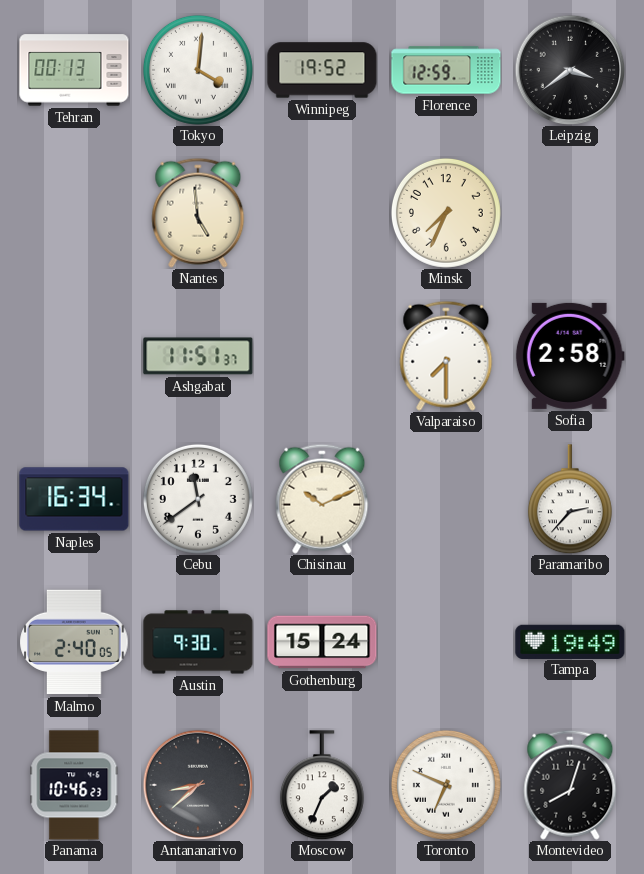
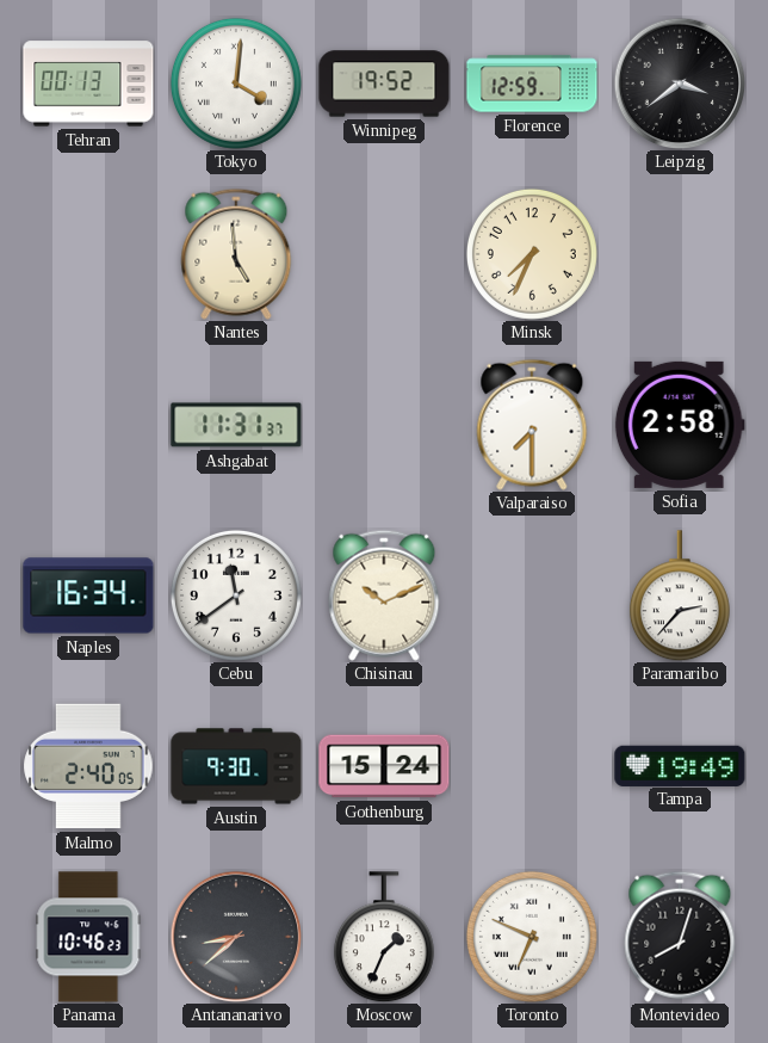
Ashgabat: 11:51 -> 11:31 (236, 425)
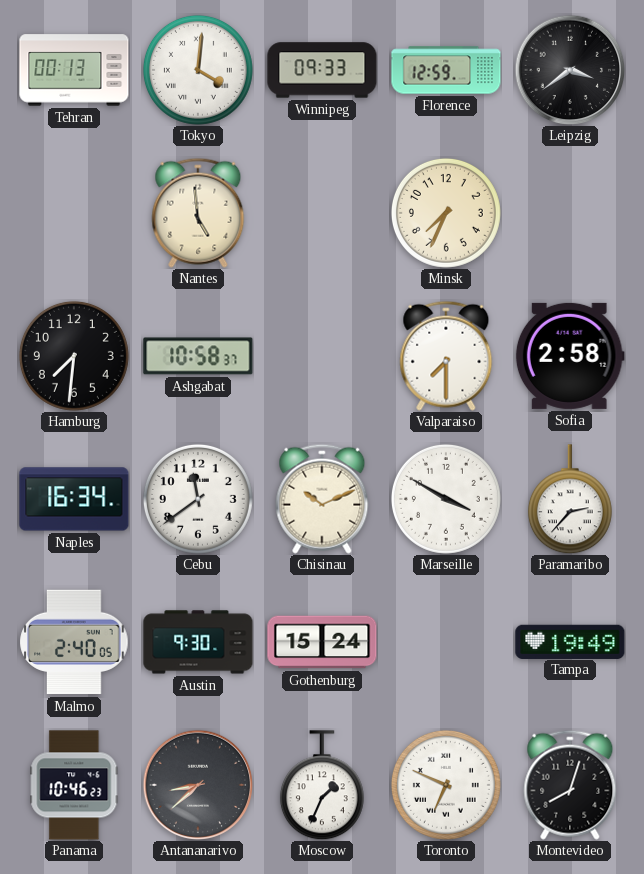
Winnipeg: 19:52 -> 09:33 (322, 70)
Hamburg: none -> 7:31 (74, 356)
Ashgabat: 11:31 -> 10:58 (198, 356)
Marseille: none -> 3:50 (446, 499)
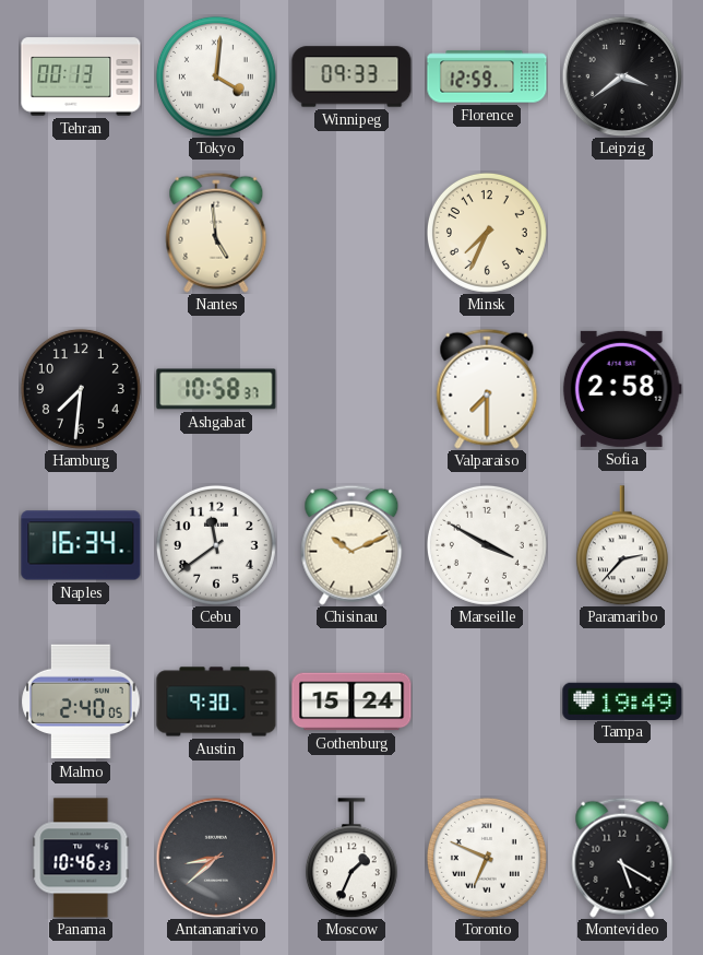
Montevideo: 8:03 -> 5:20 (622, 858)
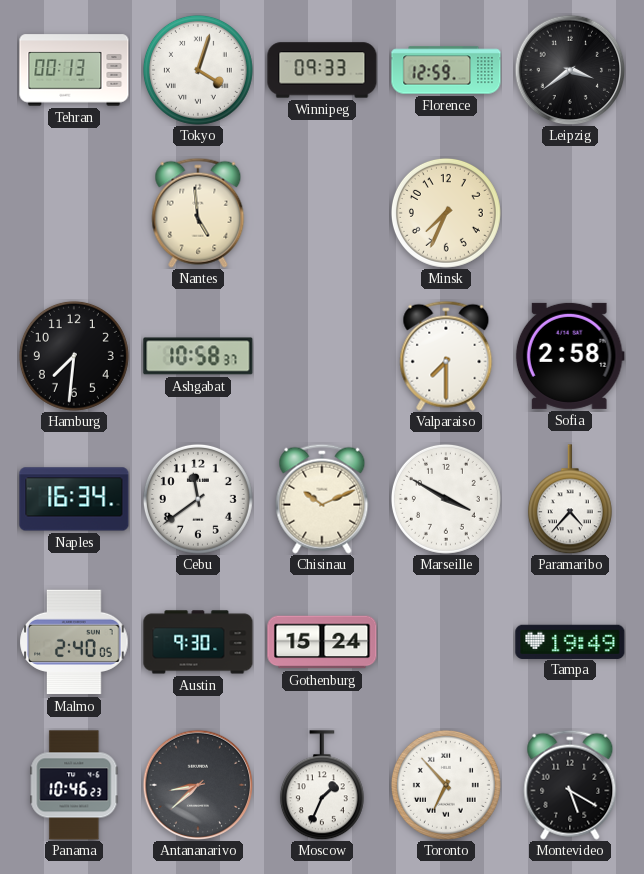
Tokyo: 4:01 -> 4:03 (198, 70)
Paramaribo: 2:37 -> 4:37 (570, 499)
Toronto: 6:49 -> 6:53 (446, 785)
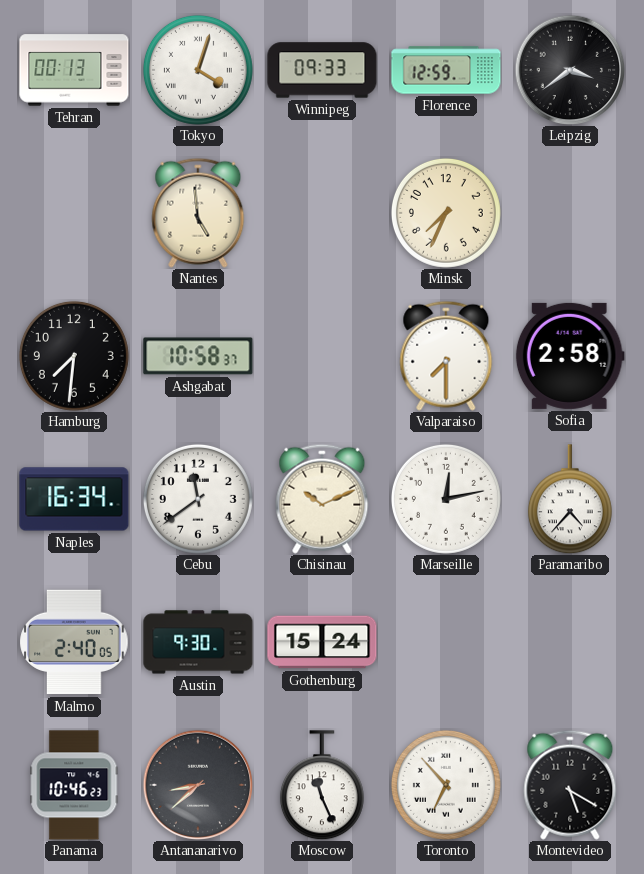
Marseille: 3:50 -> 12:13 (446, 499)
Tampa: 19:49 -> none (570, 641)
Moscow: 1:34 -> 11:26 (322, 785)
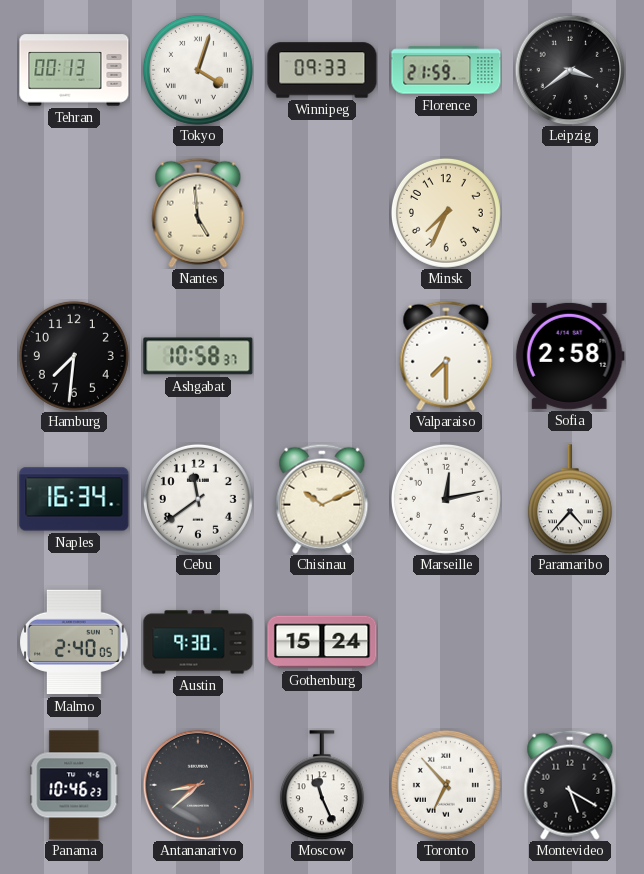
Florence: 12:59 -> 21:59 (446, 70)
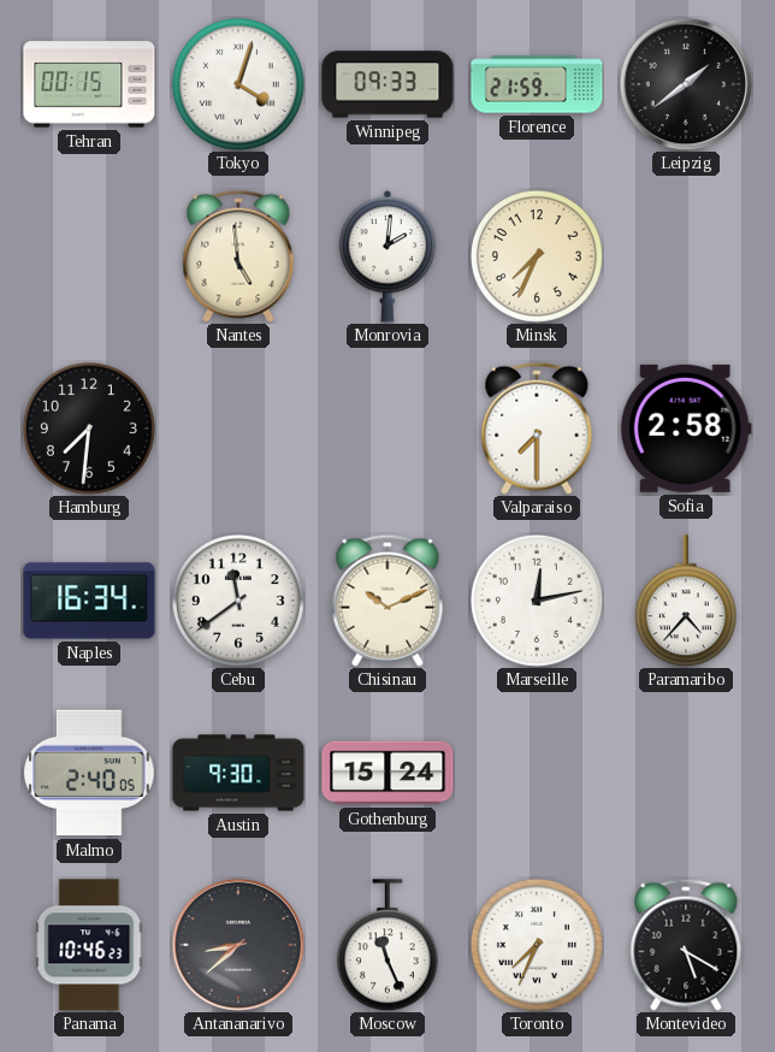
Tehran: 00:13 -> 00:15 (89, 84)
Leipzig: 3:39 -> 1:39 (686, 84)
Monrovia: none -> 2:01 (387, 256)
Ashgabat: 10:58 -> none (198, 356)
Toronto: 6:53 -> 7:34 (537, 945)
